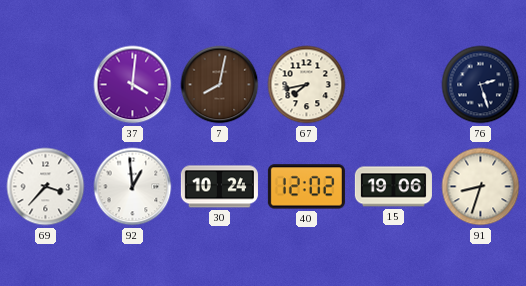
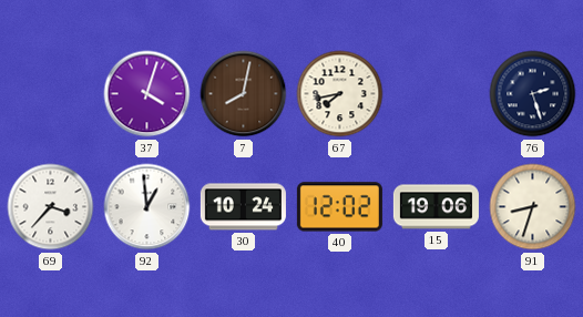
37: 4:01 -> 4:03 (147, 94)
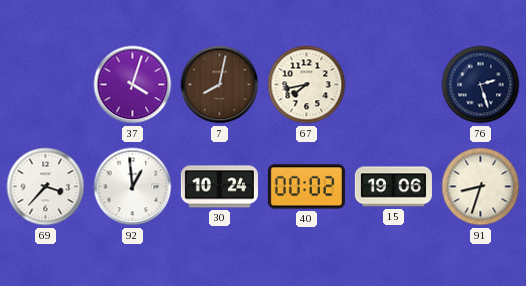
40: 12:02 -> 00:02 (306, 187)
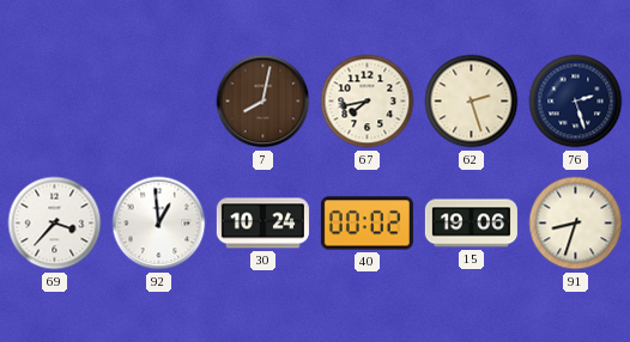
37: 4:03 -> none (133, 85)
62: none -> 2:27 (472, 102)
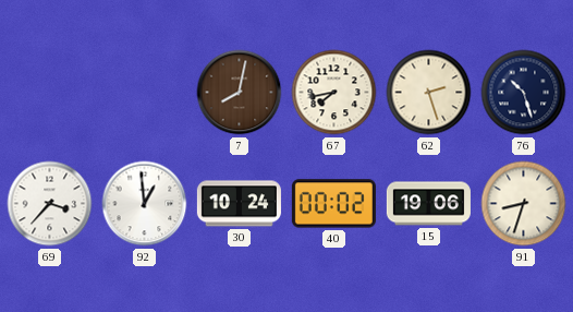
76: 2:27 -> 10:27 (524, 93)
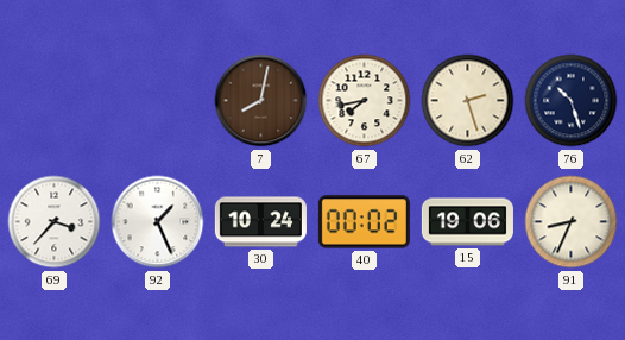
92: 12:59 -> 1:26 (158, 222)
91: 8:33 -> 8:34 (572, 222)
